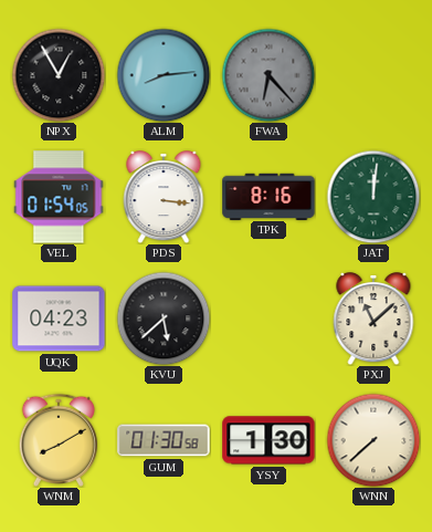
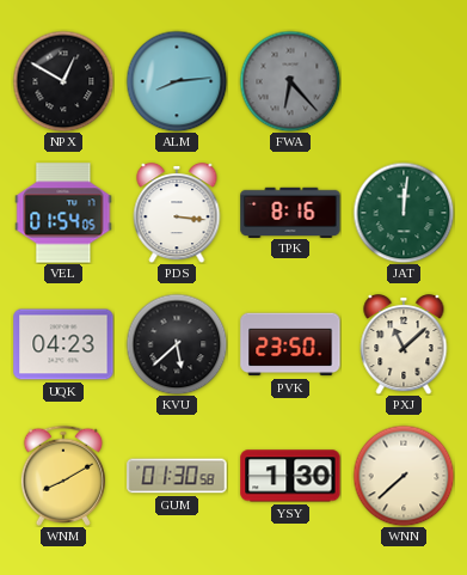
NPX: 12:55 -> 12:50 (63, 81)
PVK: none -> 23:50 (290, 344)
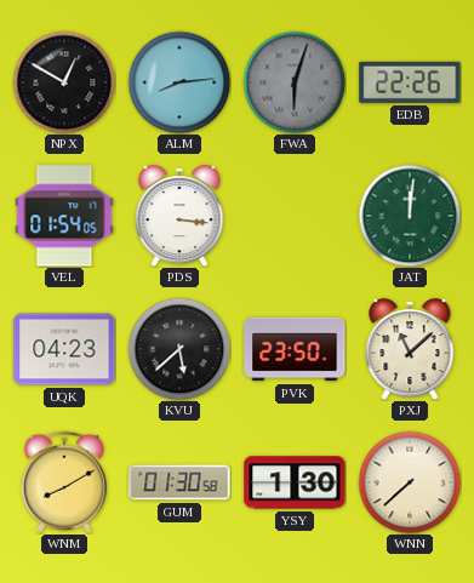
FWA: 6:23 -> 6:03 (295, 82)
EDB: none -> 22:26 (410, 82)
TPK: 8:16 -> none (290, 212)
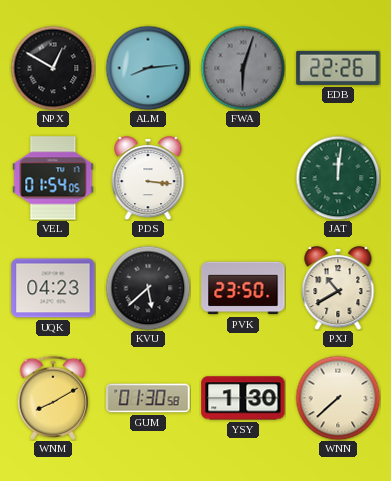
PXJ: 11:08 -> 10:40 (338, 289)
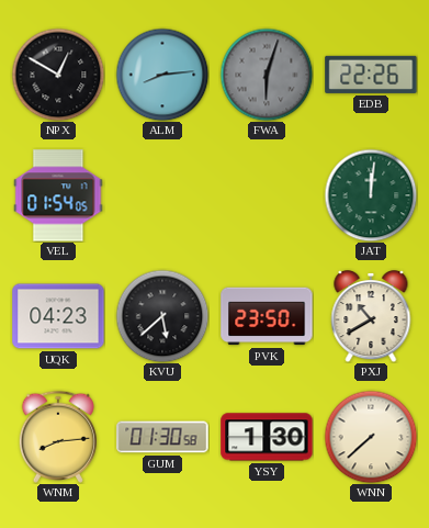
PDS: 3:16 -> none (148, 179)
WNM: 8:10 -> 8:14 (58, 437)
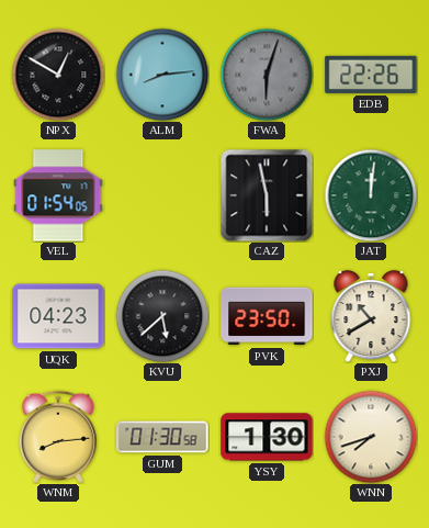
CAZ: none -> 5:58 (267, 195)
WNN: 7:38 -> 7:42 (371, 437)
